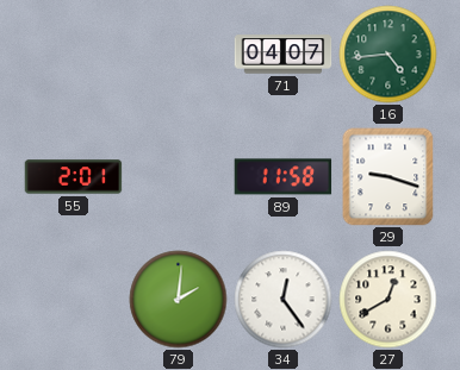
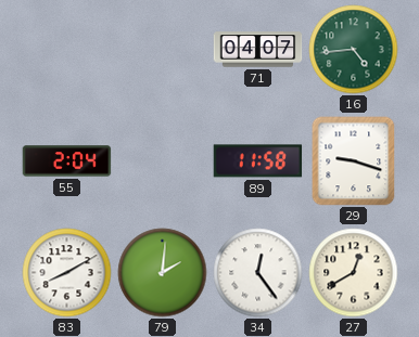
55: 2:01 -> 2:04 (67, 161)
83: none -> 8:10 (67, 273)
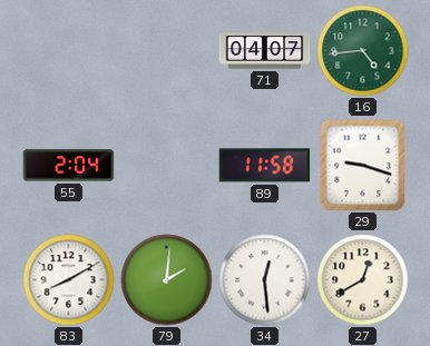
34: 12:24 -> 12:29 (265, 280)
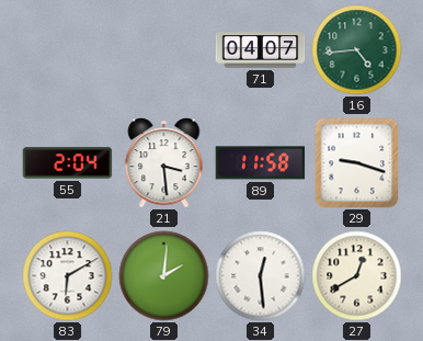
21: none -> 3:29 (164, 163)
83: 8:10 -> 6:10 (68, 276)
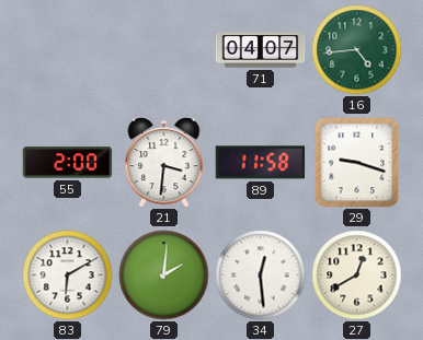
55: 2:04 -> 2:00 (68, 163)
21: 3:29 -> 3:31 (164, 163)
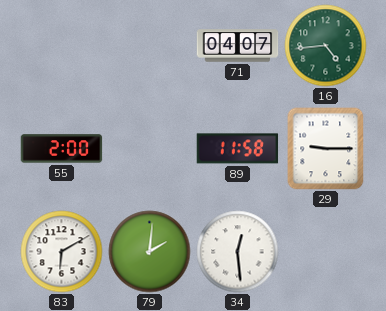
21: 3:31 -> none (164, 163)
29: 9:18 -> 9:15 (326, 149)
27: 12:40 -> none (357, 275)
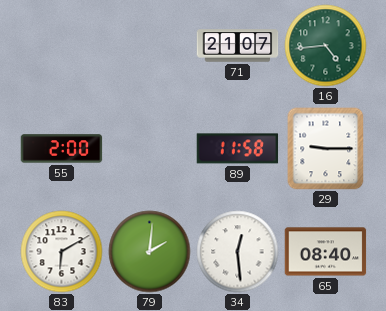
71: 04:07 -> 21:07 (238, 46)
65: none -> 08:40 (326, 252)
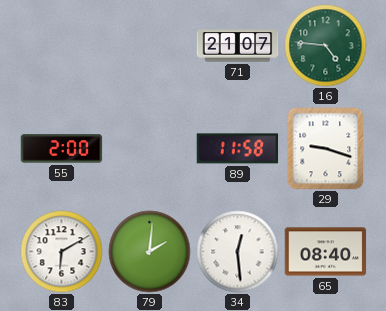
16: 4:44 -> 4:46 (326, 46)
29: 9:15 -> 9:18 (326, 149)
